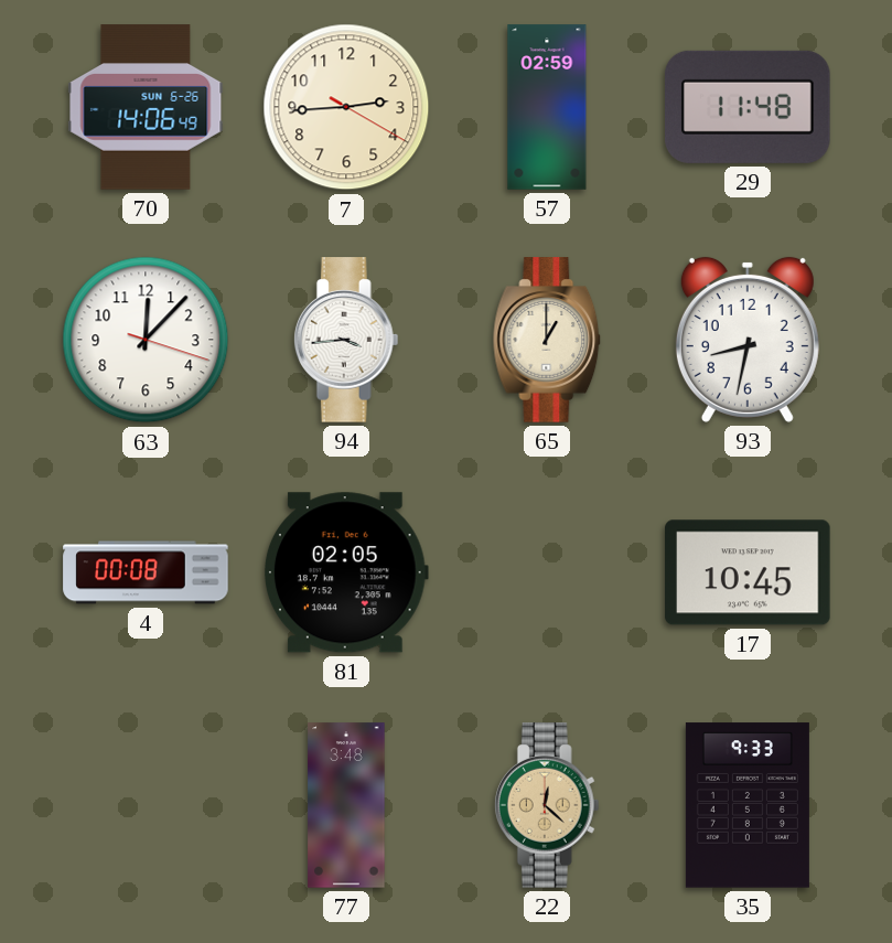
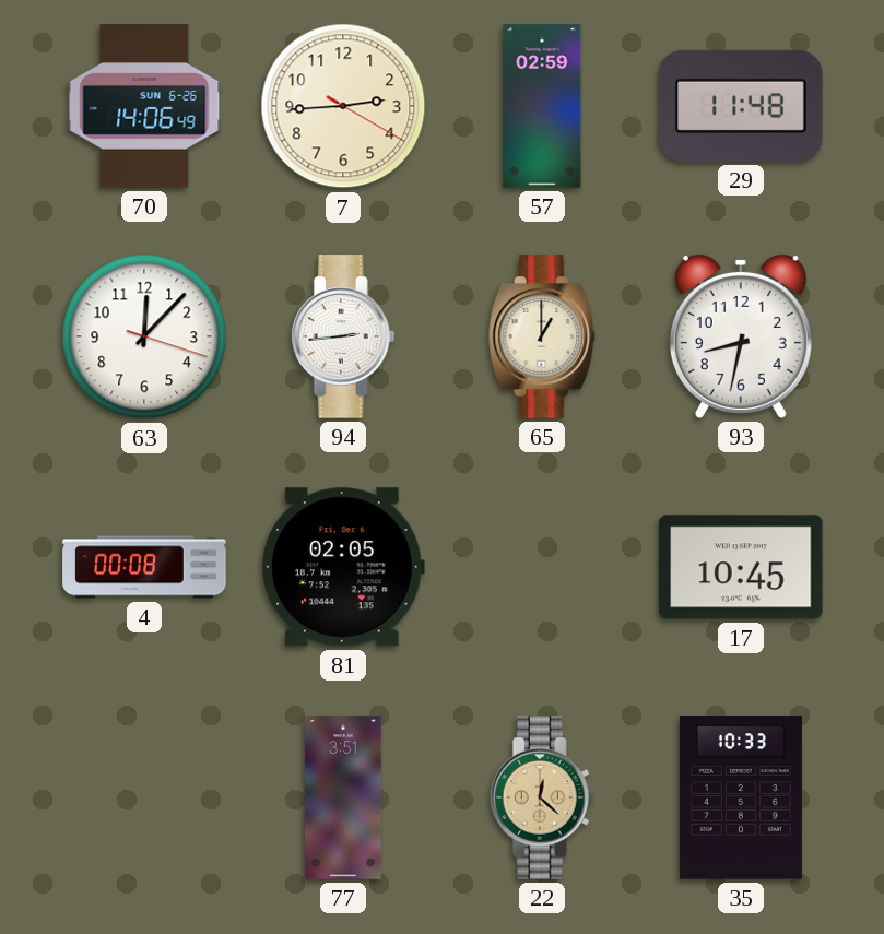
94: 3:44 -> 2:44 (343, 336)
77: 3:48 -> 3:51 (343, 797)
35: 9:33 -> 10:33 (741, 797)
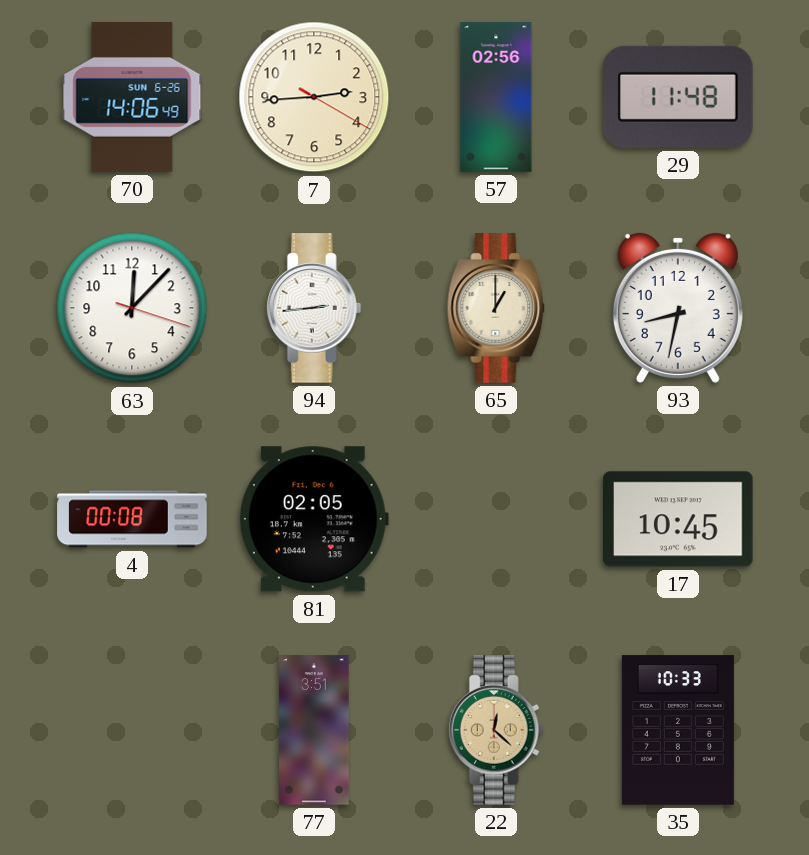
57: 02:59 -> 02:56 (496, 97)
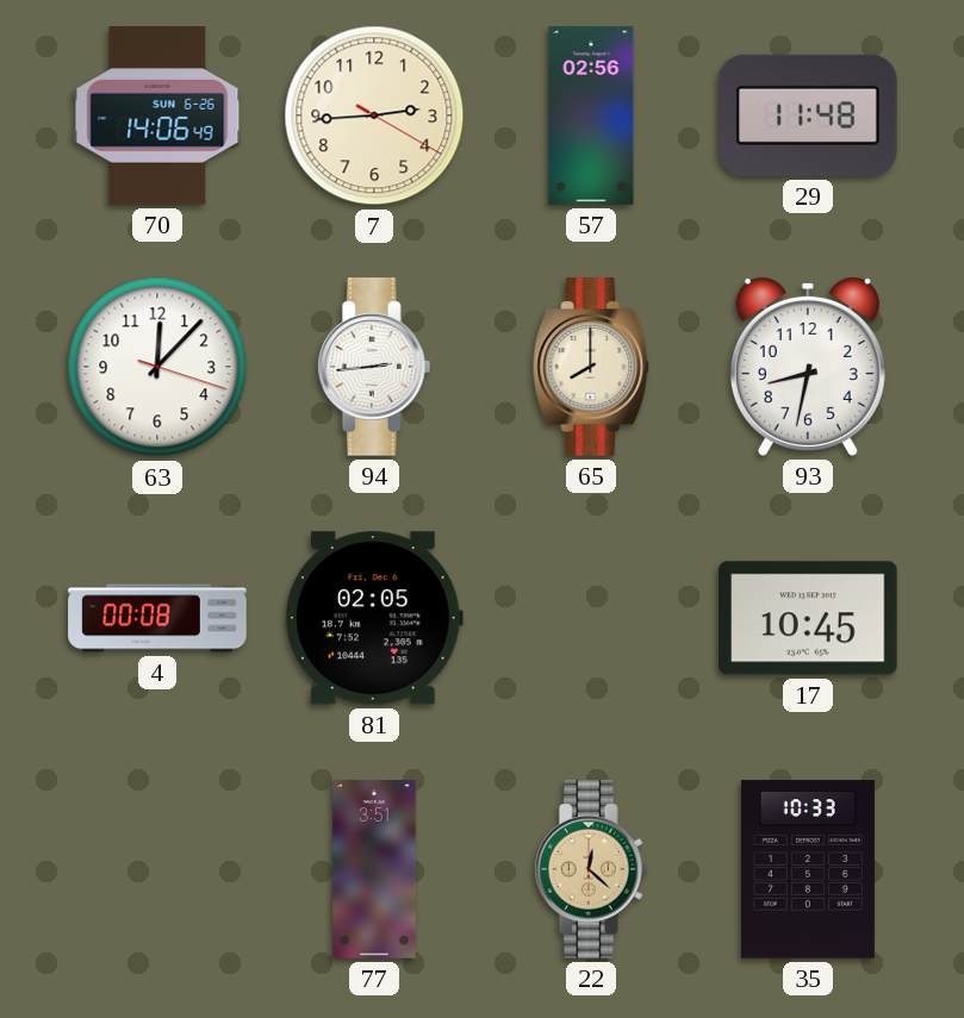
65: 1:00 -> 8:00 (591, 367)
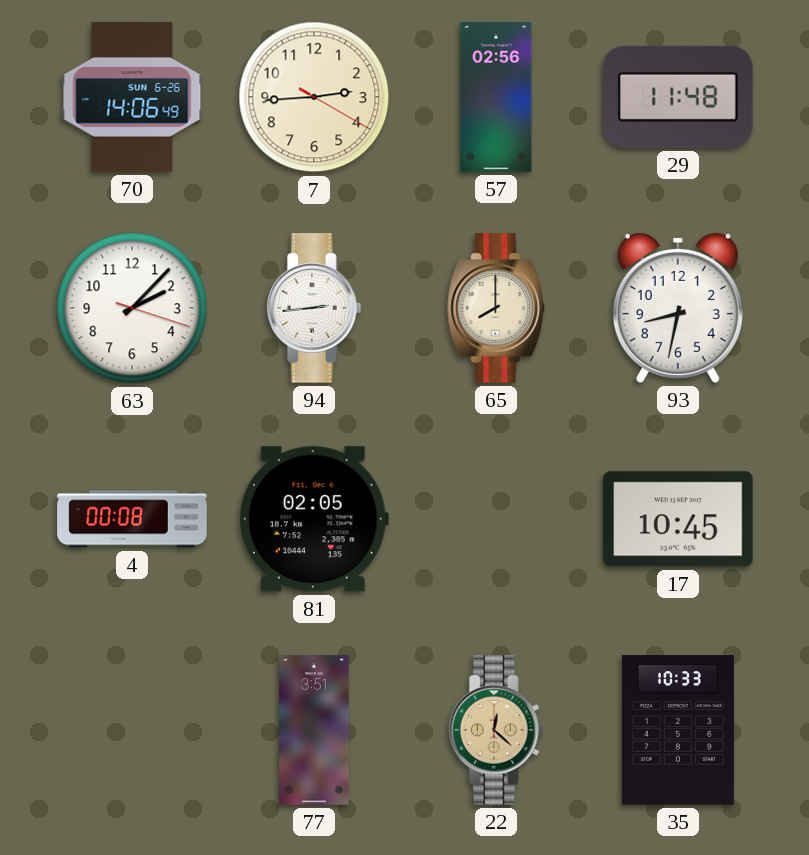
63: 12:07 -> 2:07 (132, 308)
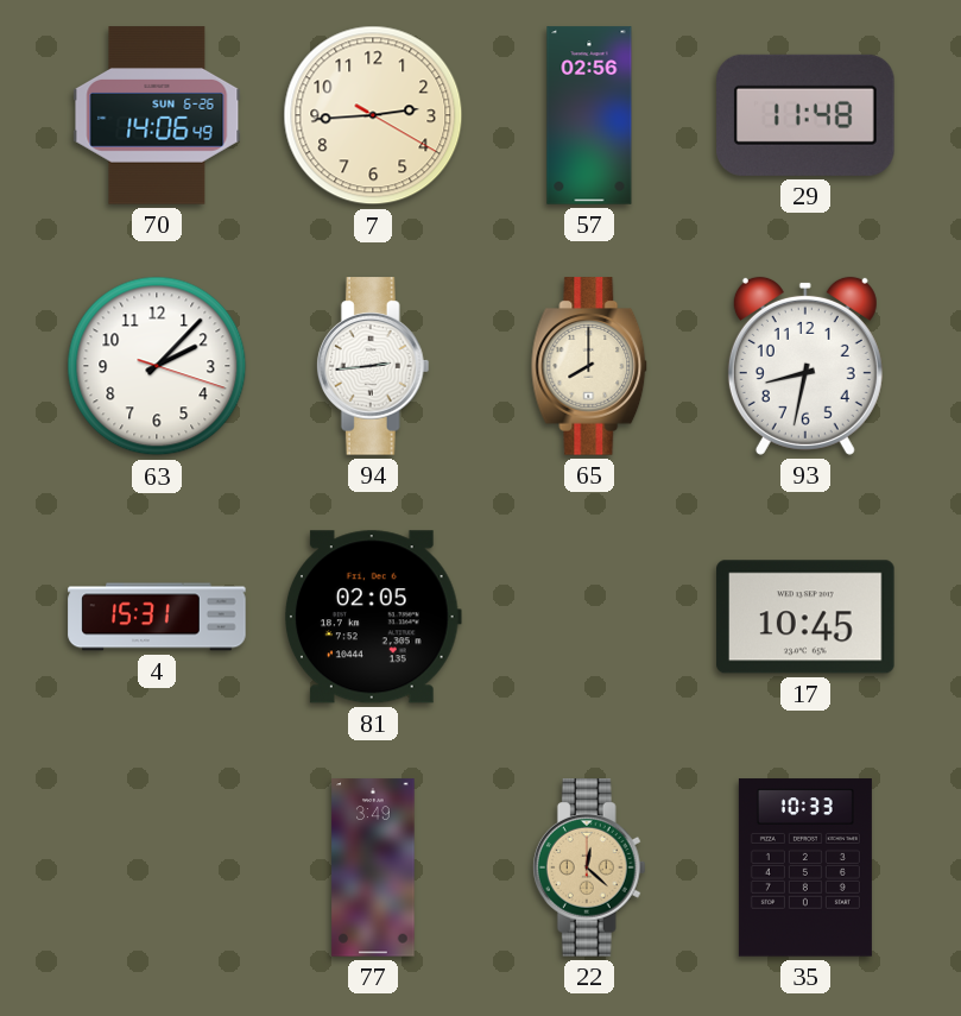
4: 00:08 -> 15:31 (157, 617)
77: 3:51 -> 3:49 (373, 867)
